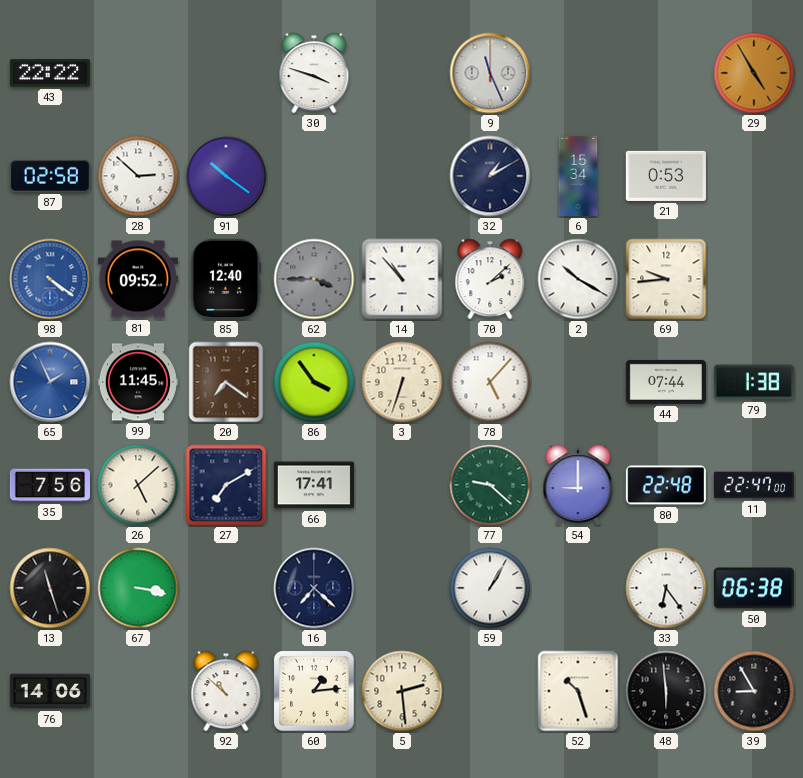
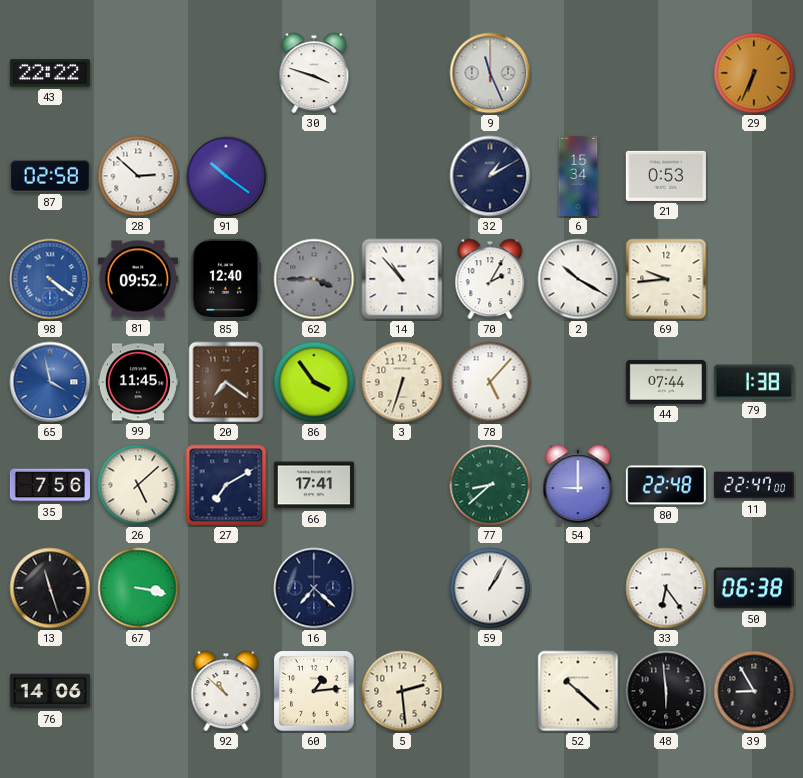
29: 4:55 -> 6:34 (754, 73)
70: 2:08 -> 2:05 (490, 279)
65: 1:56 -> 3:58 (50, 382)
77: 9:22 -> 8:38 (490, 485)
52: 10:27 -> 10:22 (578, 691)
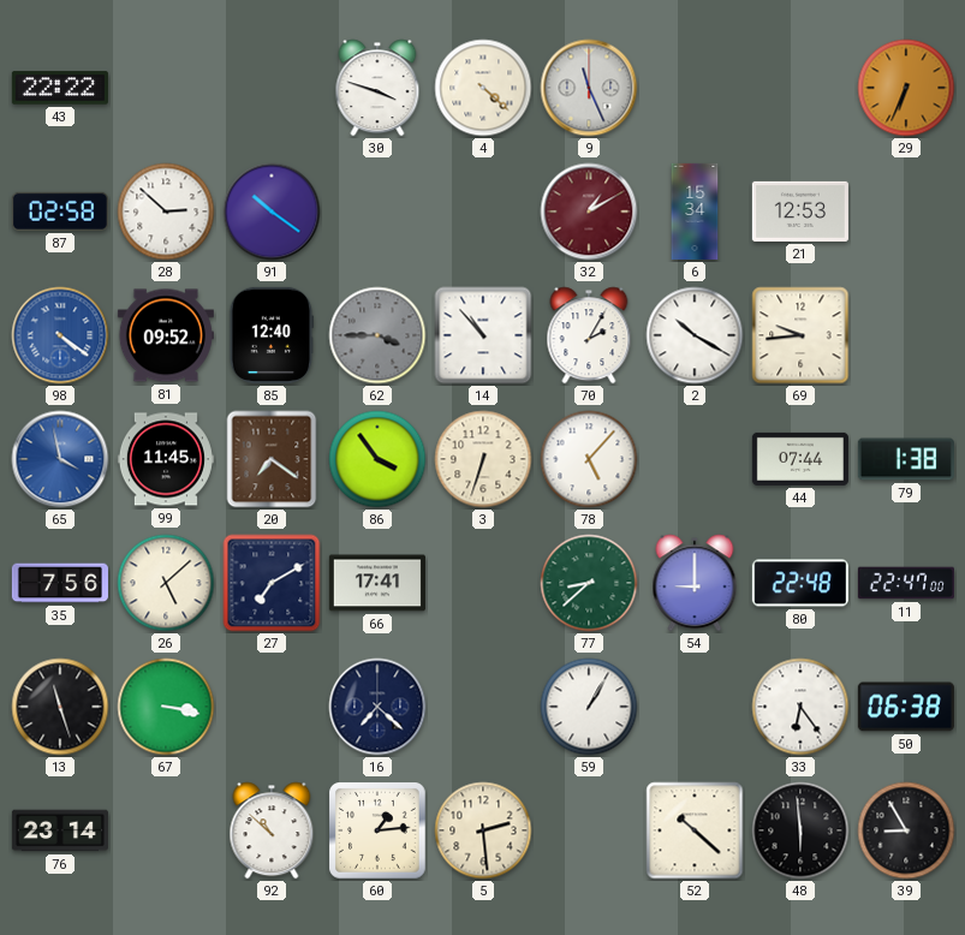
4: none -> 4:22 (483, 88)
32 dial: navy -> burgundy (589, 212)
21: 0:53 -> 12:53 (800, 212)
76: 14:06 -> 23:14 (60, 830)
